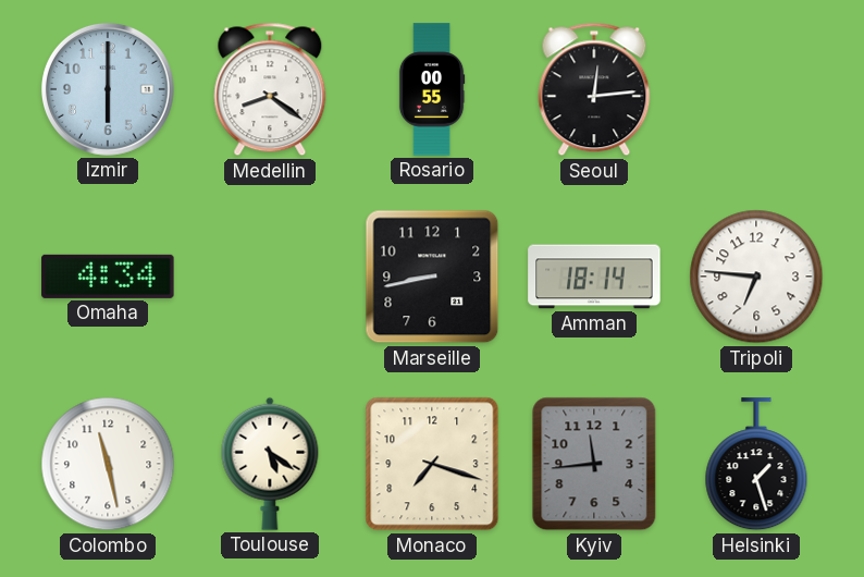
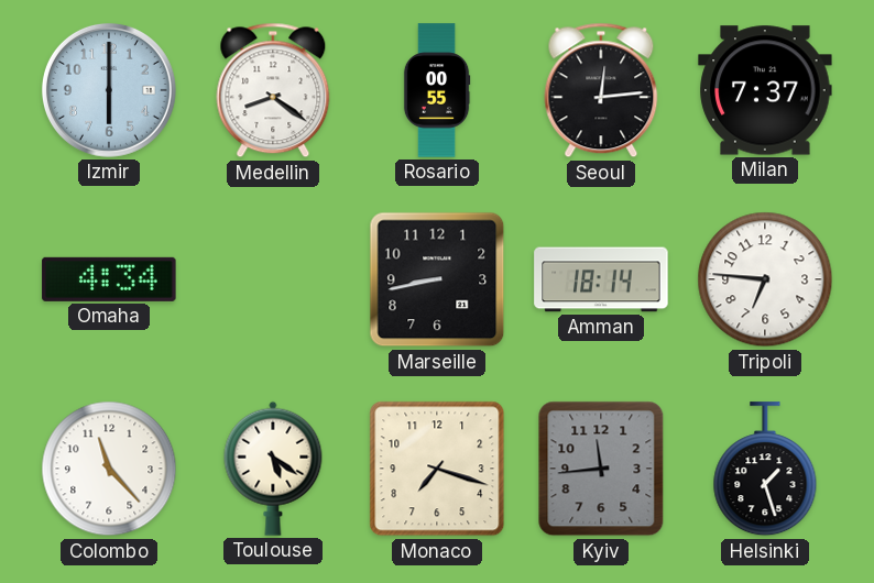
Milan: none -> 7:37 (765, 90)
Colombo: 11:28 -> 11:23 (109, 469)
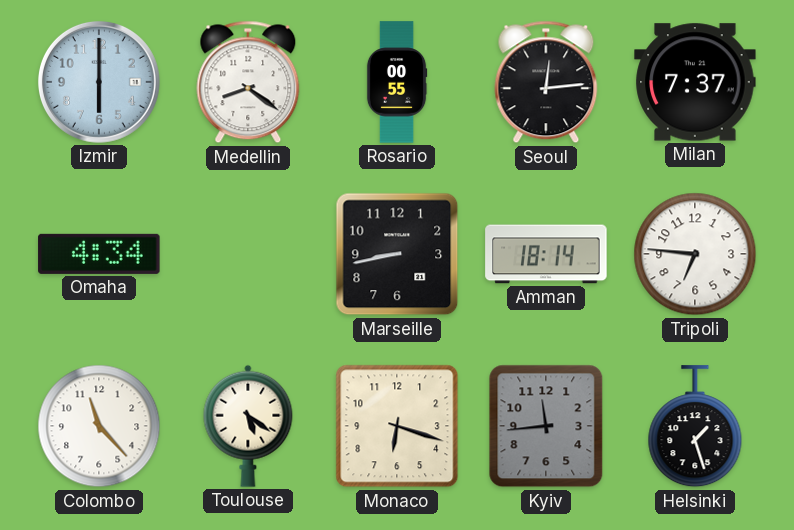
Monaco: 7:18 -> 6:18 (397, 426)
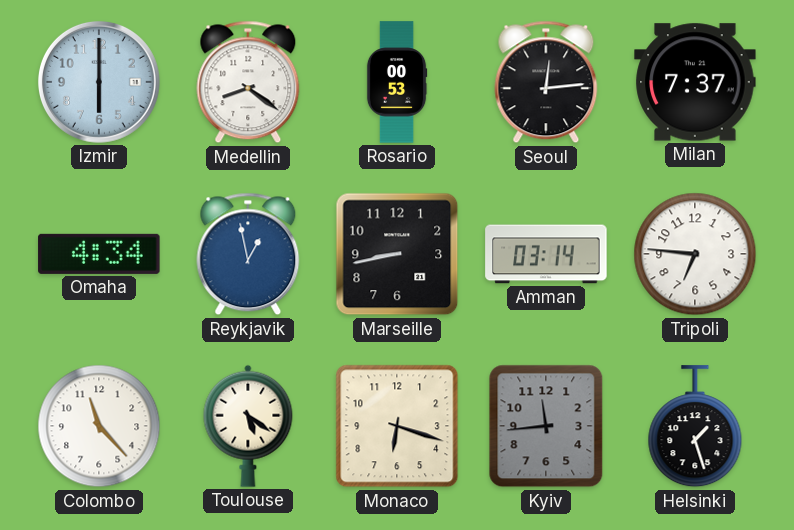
Rosario: 00:55 -> 00:53 (397, 82)
Reykjavik: none -> 12:58 (248, 254)
Amman: 18:14 -> 03:14 (546, 254)
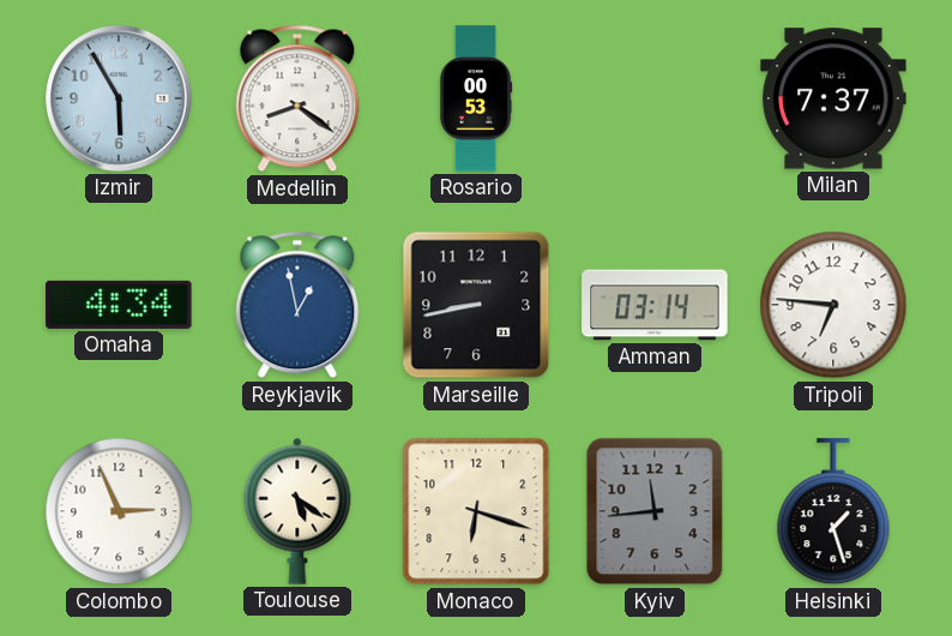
Izmir: 6:00 -> 5:55 (119, 98)
Seoul: 12:14 -> none (546, 82)
Colombo: 11:23 -> 2:56 (119, 511)
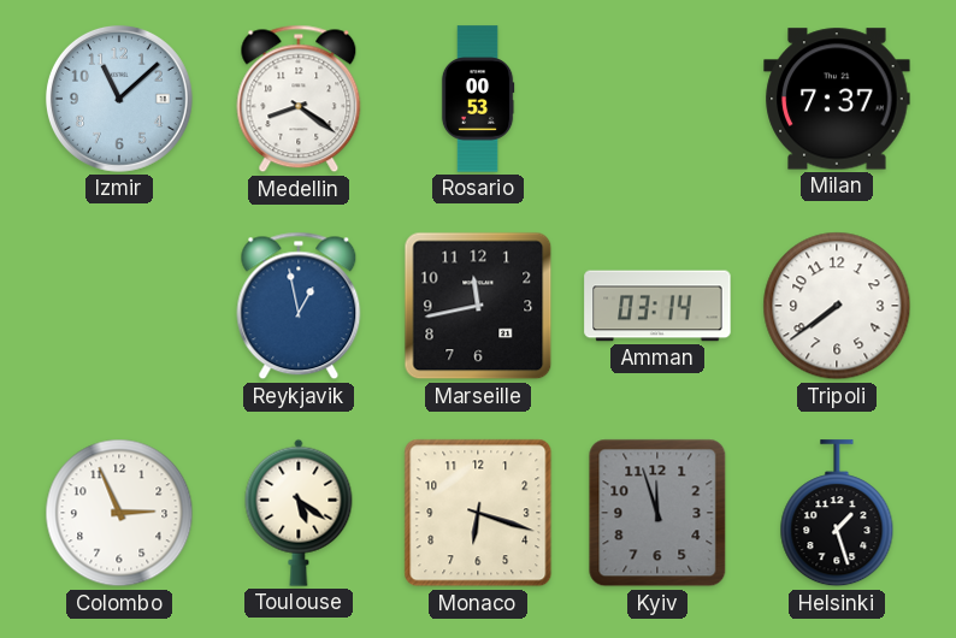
Izmir: 5:55 -> 11:08 (119, 99)
Omaha: 4:34 -> none (119, 305)
Marseille: 8:43 -> 11:43 (478, 306)
Tripoli: 6:46 -> 7:39 (837, 306)
Kyiv: 11:44 -> 11:57 (657, 513)
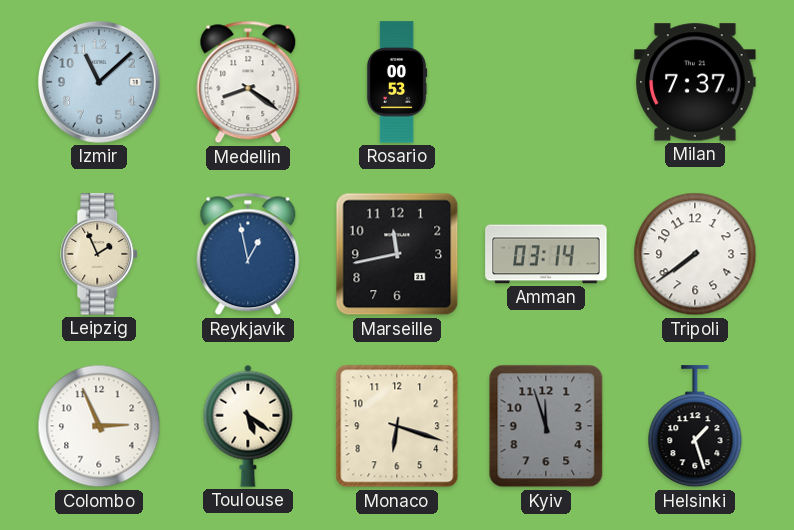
Leipzig: none -> 1:56 (100, 254)
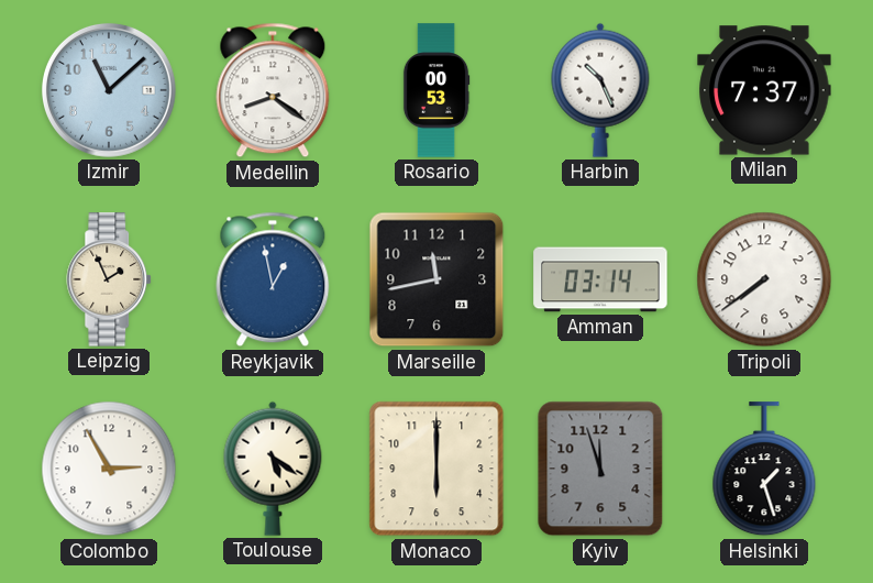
Harbin: none -> 10:26 (600, 90)
Colombo: 2:56 -> 2:55 (109, 469)
Monaco: 6:18 -> 6:00 (436, 469)
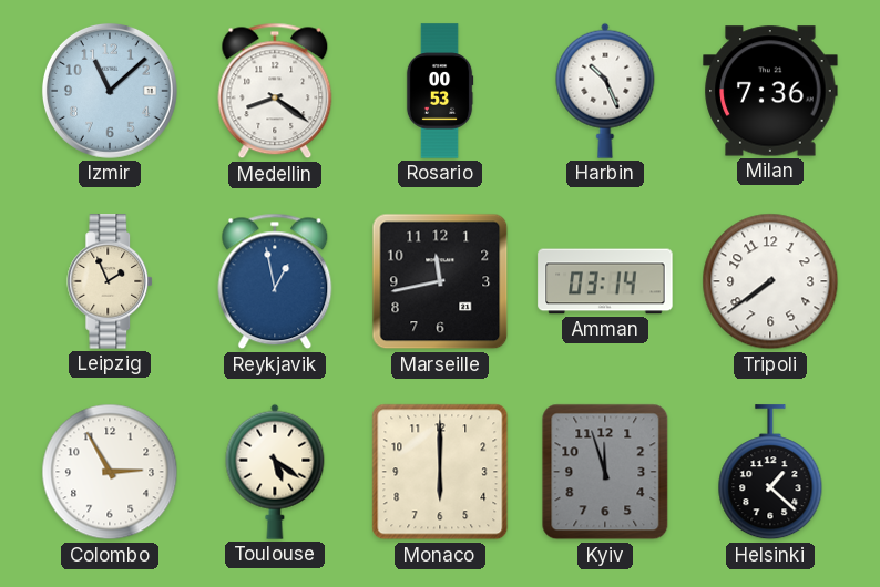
Milan: 7:37 -> 7:36 (770, 91)
Helsinki: 1:27 -> 1:22 (770, 473)
